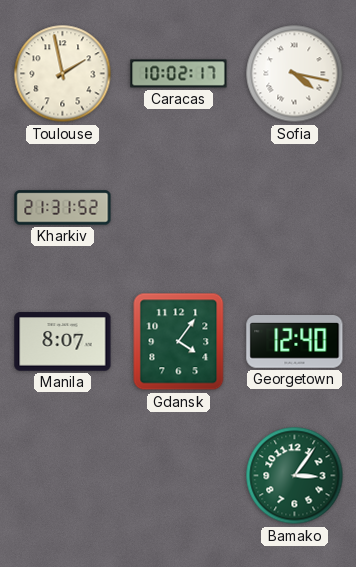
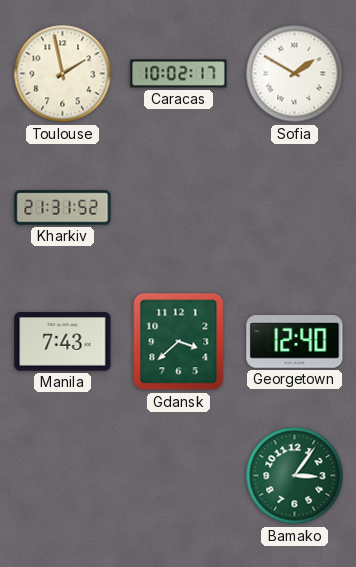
Sofia: 4:17 -> 1:50 (295, 74)
Manila: 8:07 -> 7:43 (63, 342)
Gdansk: 4:06 -> 3:38 (179, 342)
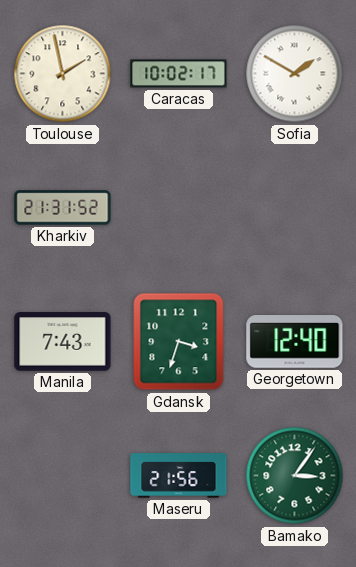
Gdansk: 3:38 -> 3:33 (179, 342)
Maseru: none -> 21:56 (179, 476)
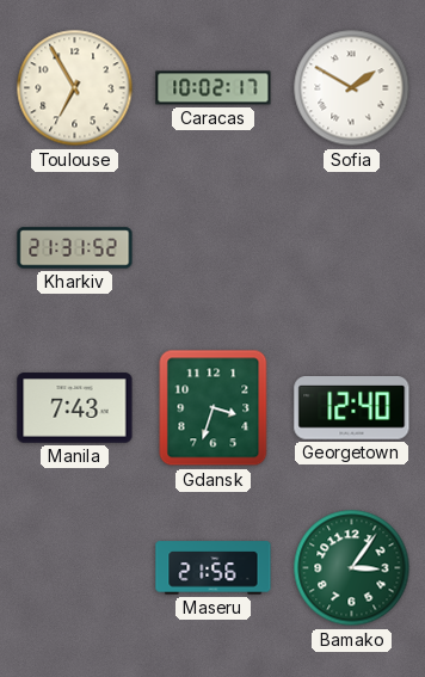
Toulouse: 1:58 -> 6:55 (75, 88)
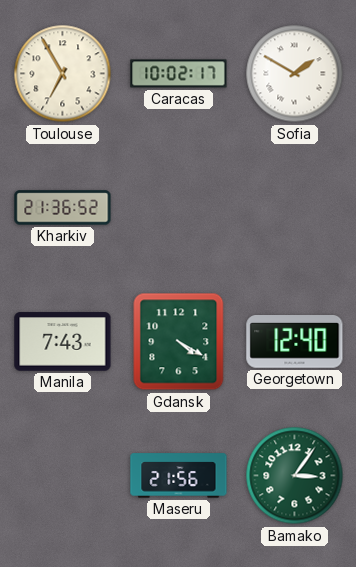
Kharkiv: 21:31 -> 21:36 (63, 208)
Gdansk: 3:33 -> 4:20 (179, 342)
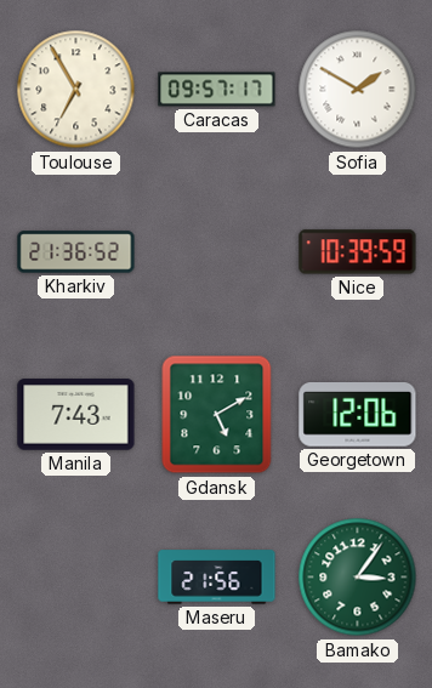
Caracas: 10:02 -> 09:57 (217, 90)
Nice: none -> 10:39 (358, 252)
Gdansk: 4:20 -> 5:10 (217, 415)
Georgetown: 12:40 -> 12:06 (358, 415)
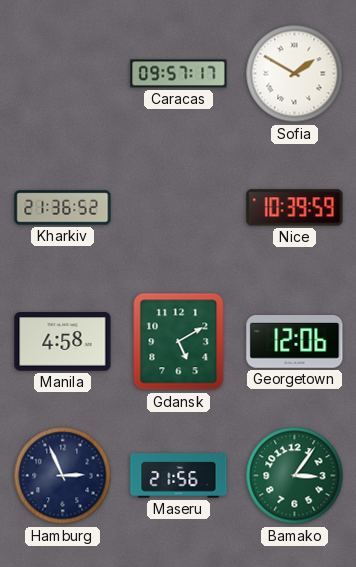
Toulouse: 6:55 -> none (76, 90)
Manila: 7:43 -> 4:58 (63, 342)
Hamburg: none -> 2:56 (63, 476)
